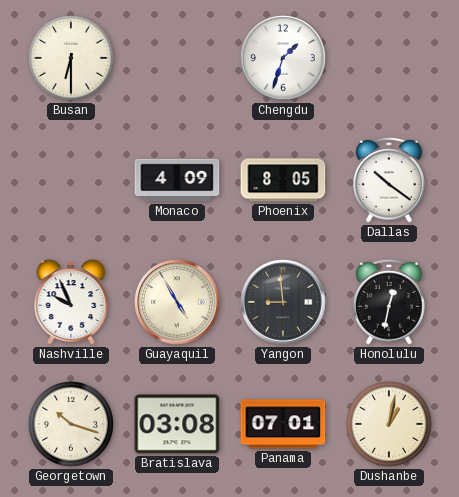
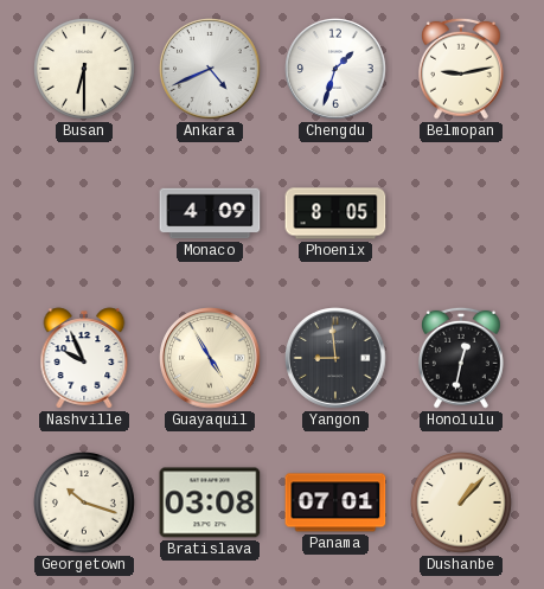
Ankara: none -> 4:41 (210, 69)
Belmopan: none -> 9:13 (462, 69)
Dallas: 10:21 -> none (390, 180)
Dushanbe: 1:02 -> 1:07 (462, 504)
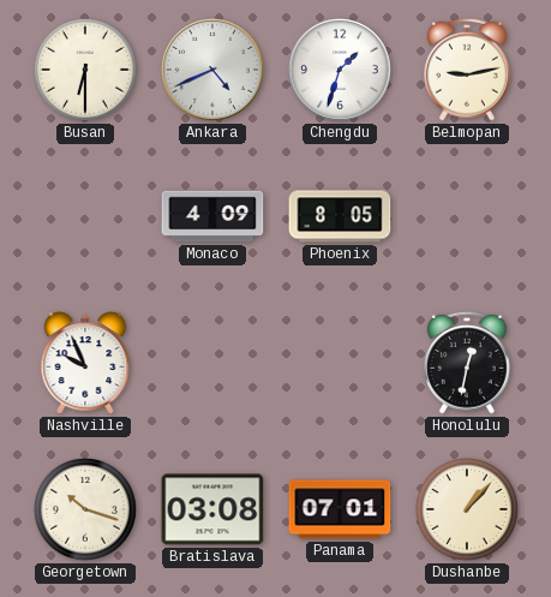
Guayaquil: 4:55 -> none (210, 358)
Yangon: 8:59 -> none (335, 358)
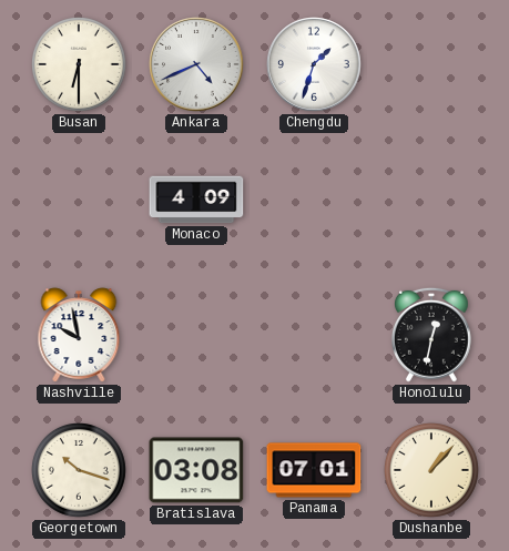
Belmopan: 9:13 -> none (468, 70)
Phoenix: 8:05 -> none (340, 216)
Nashville: 9:56 -> 9:58 (79, 335)
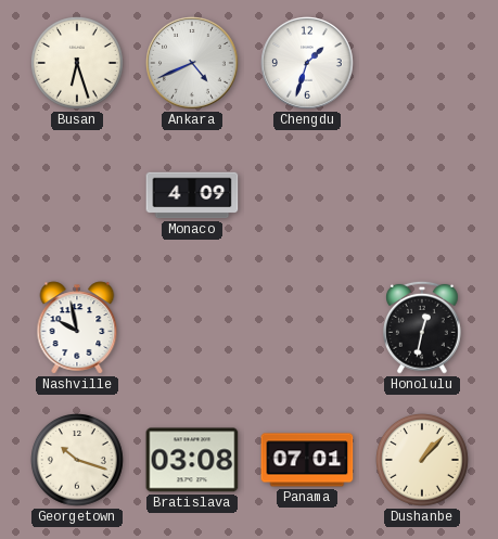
Busan: 6:30 -> 6:27 (78, 64)
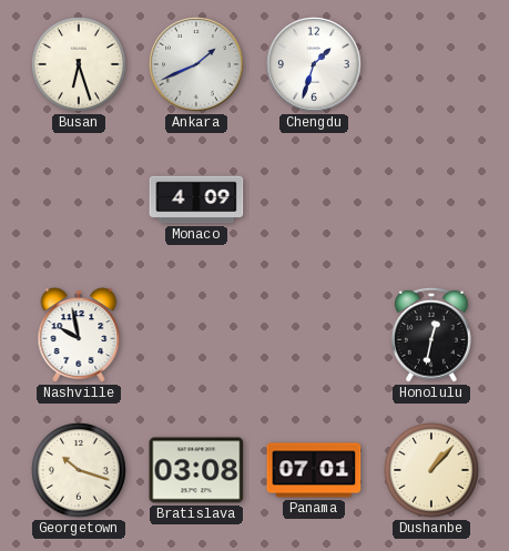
Ankara: 4:41 -> 1:41 (196, 64)
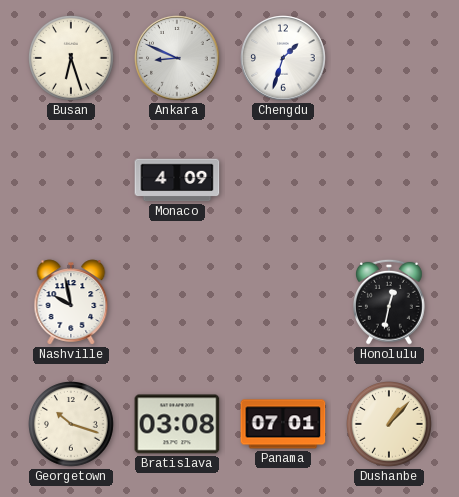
Ankara: 1:41 -> 8:49 (177, 58)
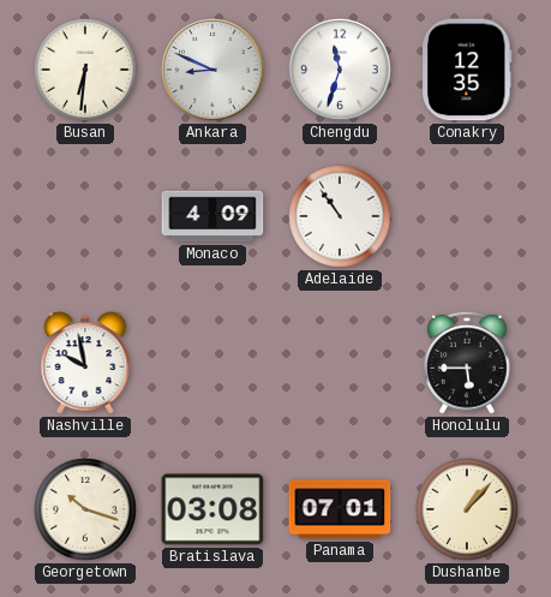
Busan: 6:27 -> 6:31 (86, 71)
Chengdu: 1:33 -> 11:33 (340, 70)
Conakry: none -> 12:35 (467, 70)
Adelaide: none -> 10:54 (341, 217)
Honolulu: 12:32 -> 5:45 (468, 363)
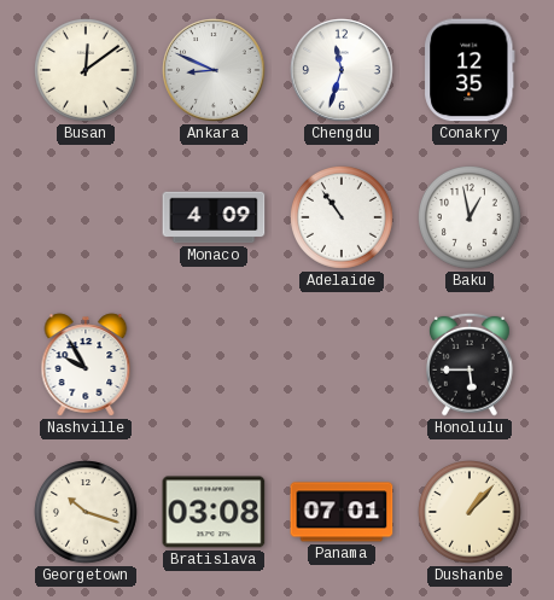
Busan: 6:31 -> 12:09 (87, 71)
Baku: none -> 12:58 (471, 219)
Nashville: 9:58 -> 9:55 (86, 365)
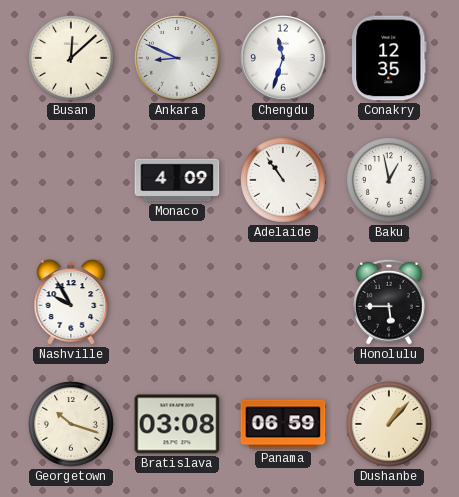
Busan: 12:09 -> 12:08 (72, 59)
Panama: 07:01 -> 06:59 (283, 424)
